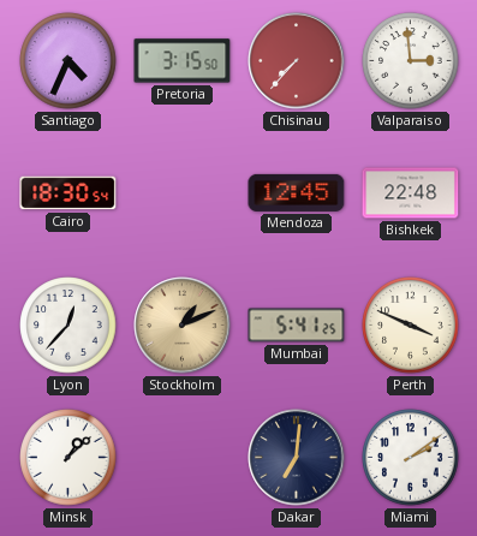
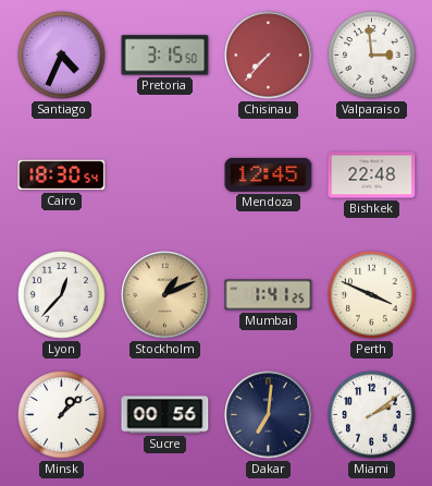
Mumbai: 5:41 -> 1:41 (269, 295)
Sucre: none -> 00:56 (165, 415)
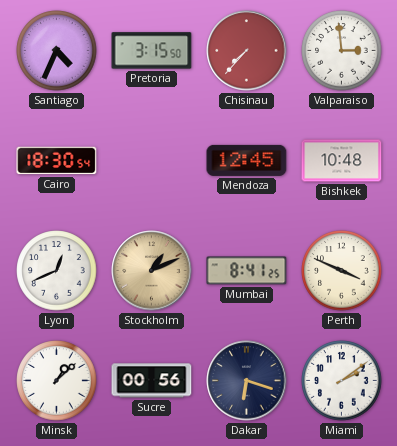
Bishkek: 22:48 -> 10:48 (342, 161)
Lyon: 12:37 -> 12:41 (57, 271)
Mumbai: 1:41 -> 8:41 (247, 271)
Dakar: 7:01 -> 6:18 (247, 381)
